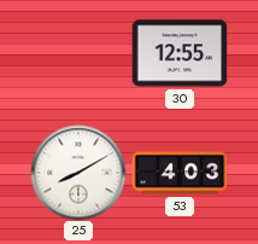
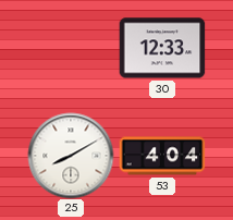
30: 12:55 -> 12:33 (162, 48)
53: 4:03 -> 4:04 (162, 156)
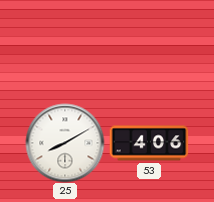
30: 12:33 -> none (162, 48)
53: 4:04 -> 4:06 (149, 143)
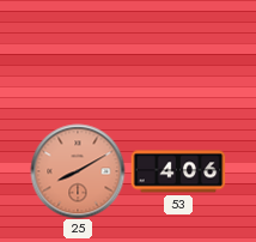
25 dial: white -> salmon (78, 171)
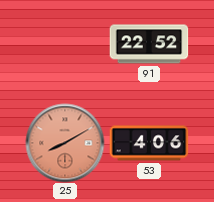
91: none -> 22:52 (149, 44)
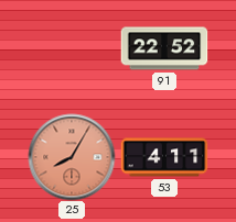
25: 8:10 -> 8:05 (72, 157)
53: 4:06 -> 4:11 (164, 157)
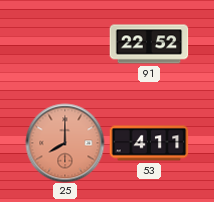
25: 8:05 -> 8:00 (65, 143)
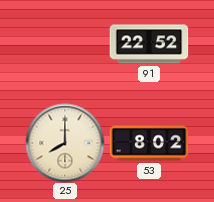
25 dial: salmon -> cream (65, 143)
53: 4:11 -> 8:02 (149, 143)
